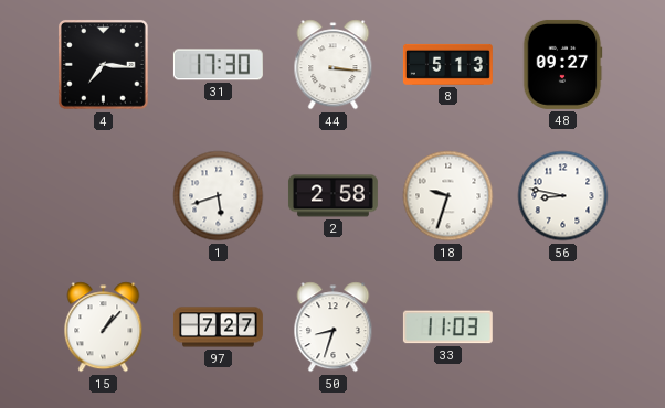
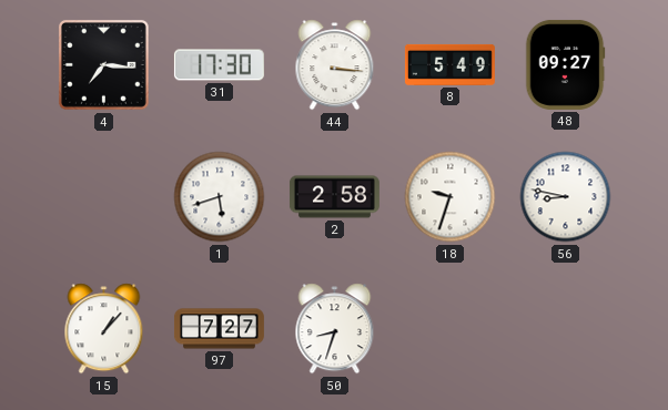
8: 5:13 -> 5:49 (449, 64)
33: 11:03 -> none (447, 328)
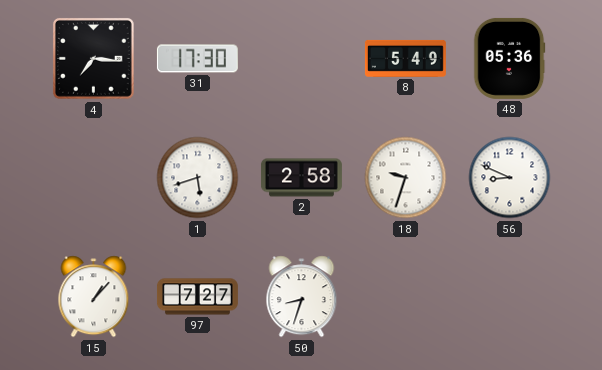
44: 3:16 -> none (335, 65)
48: 09:27 -> 05:36 (509, 58)
56: 8:47 -> 8:49 (510, 178)
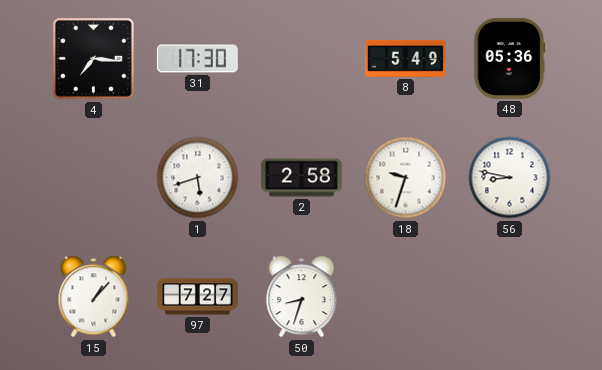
56: 8:49 -> 8:47 (510, 178)
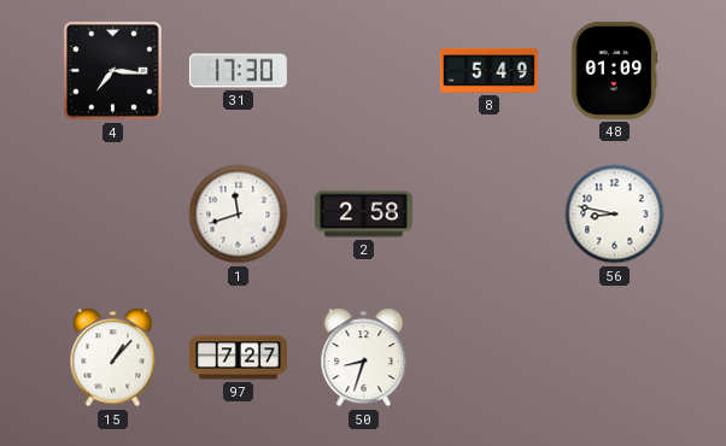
48: 05:36 -> 01:09 (614, 70)
1: 5:42 -> 11:42 (239, 215)
18: 9:33 -> none (406, 178)
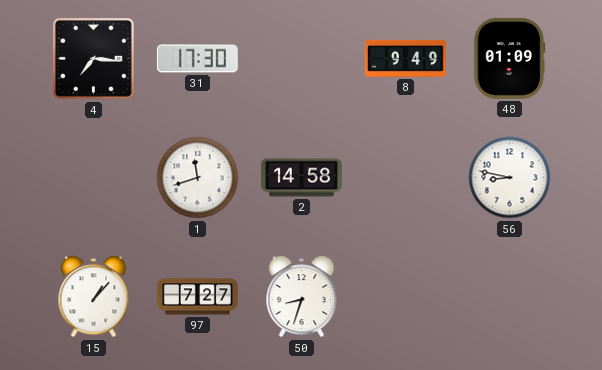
8: 5:49 -> 9:49 (405, 58)
2: 2:58 -> 14:58 (301, 178)
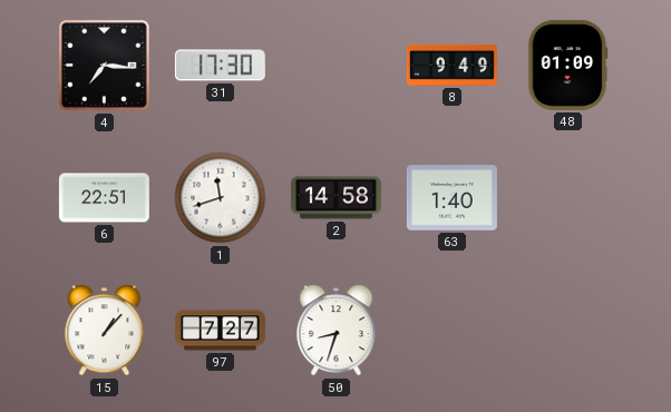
6: none -> 22:51 (104, 198)
63: none -> 1:40 (451, 198)
56: 8:47 -> none (510, 178)
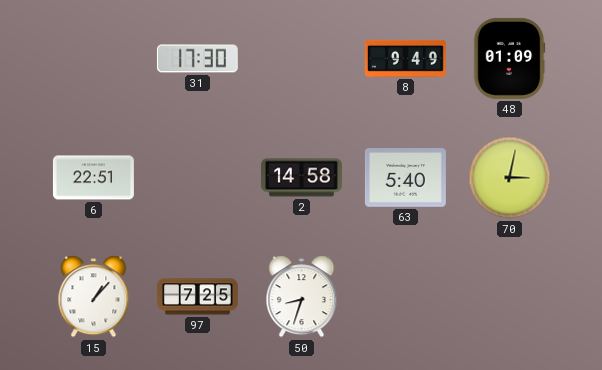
4: 7:16 -> none (104, 65)
1: 11:42 -> none (221, 198)
63: 1:40 -> 5:40 (405, 178)
70: none -> 3:02 (510, 178)
97: 7:27 -> 7:25 (197, 297)
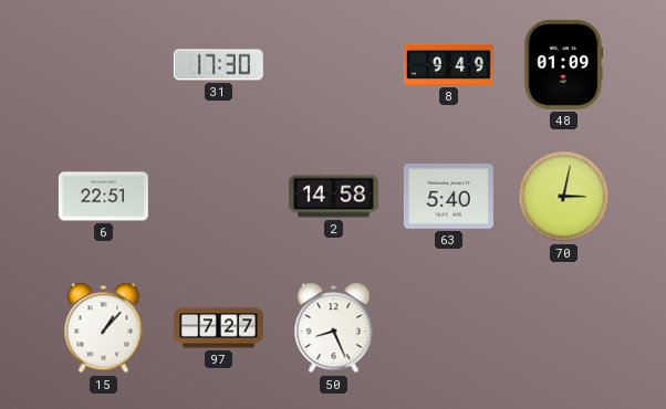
97: 7:25 -> 7:27 (218, 328)
50: 8:33 -> 8:26 (334, 328)
